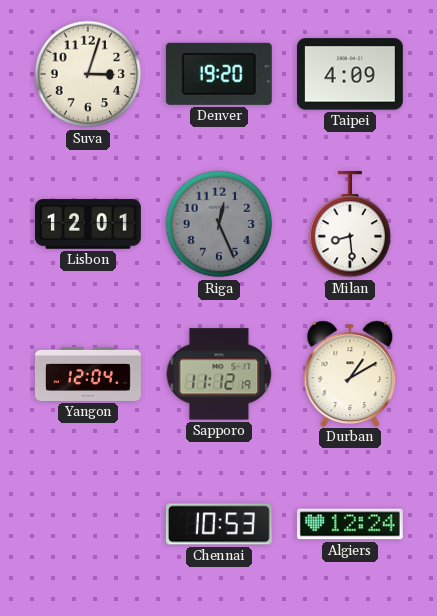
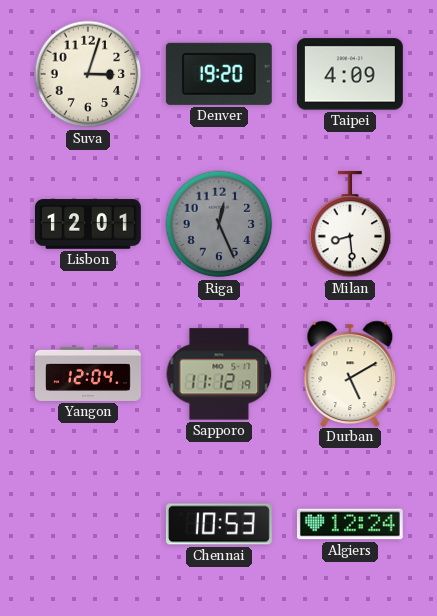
Durban: 1:10 -> 5:10 (350, 373)
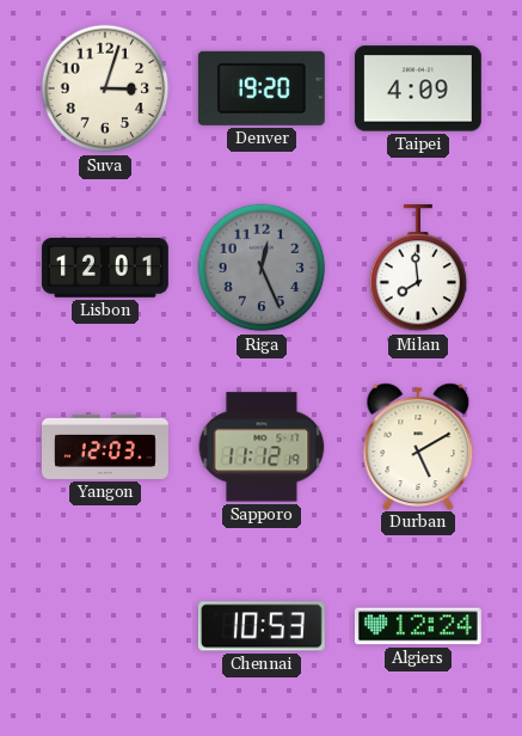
Milan: 8:29 -> 7:59 (418, 268)
Yangon: 12:04 -> 12:03 (106, 447)
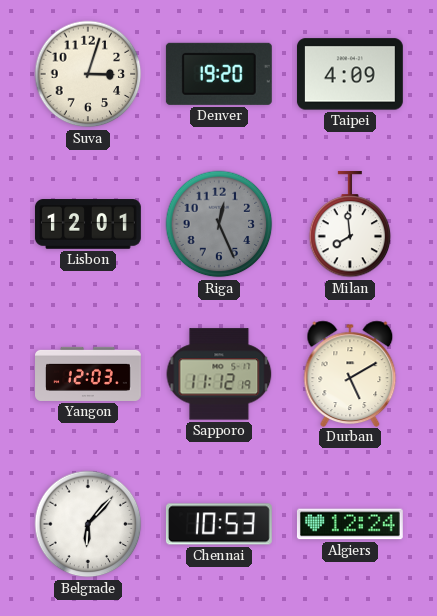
Belgrade: none -> 6:07 (88, 524)
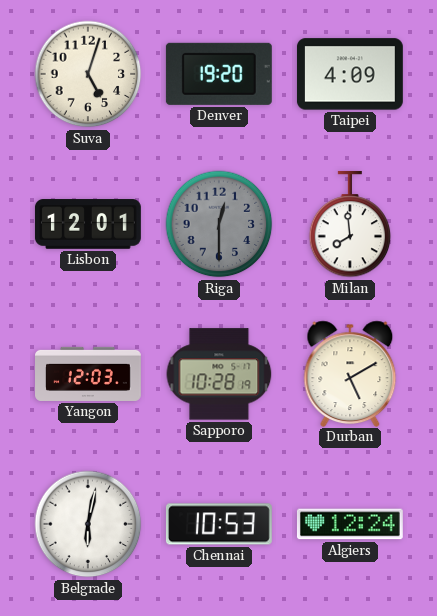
Suva: 3:03 -> 5:03 (88, 74)
Riga: 12:26 -> 12:30 (219, 224)
Sapporo: 11:12 -> 10:28 (219, 374)
Belgrade: 6:07 -> 6:02 (88, 524)
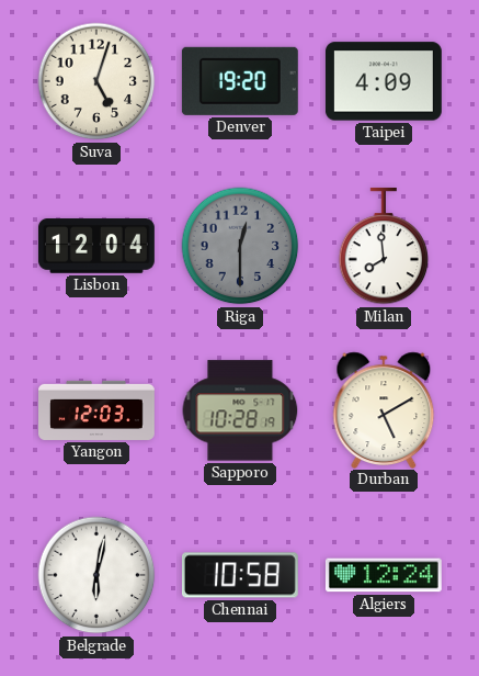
Lisbon: 12:01 -> 12:04 (96, 246)
Chennai: 10:53 -> 10:58 (240, 575)
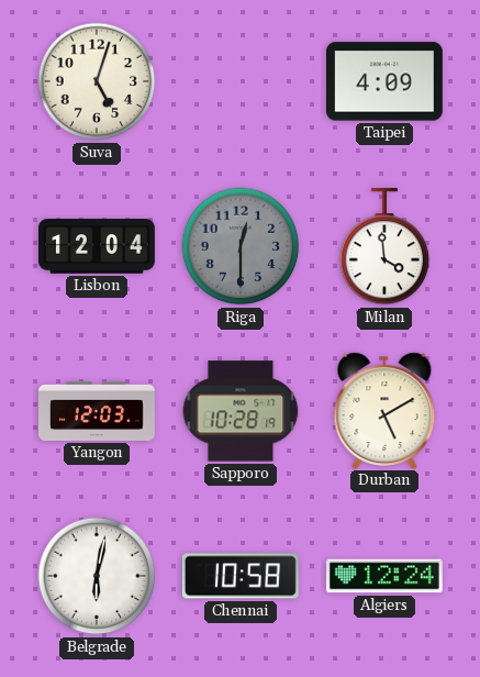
Denver: 19:20 -> none (240, 81)
Milan: 7:59 -> 3:59 (384, 246)
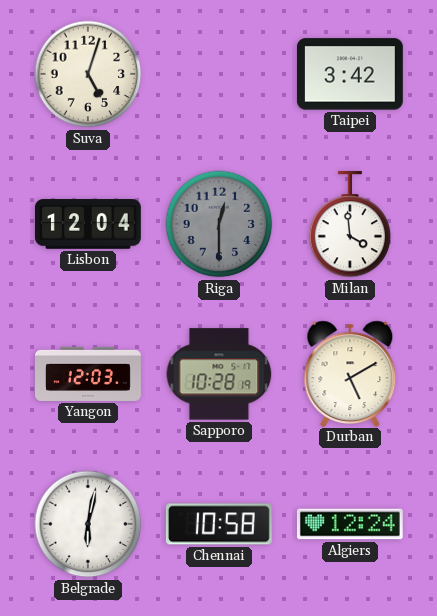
Taipei: 4:09 -> 3:42 (350, 74)
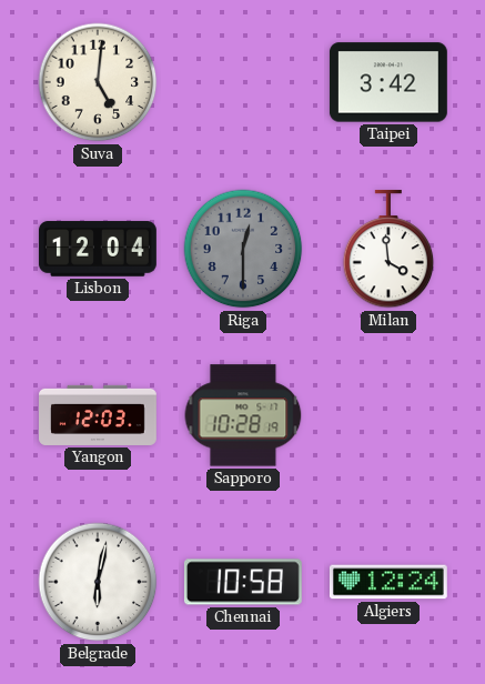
Suva: 5:03 -> 5:01 (98, 82)
Durban: 5:10 -> none (350, 373)
